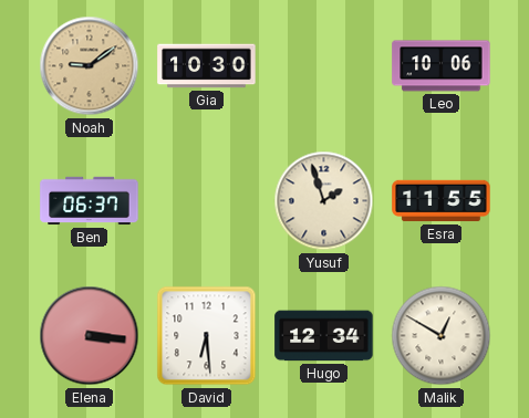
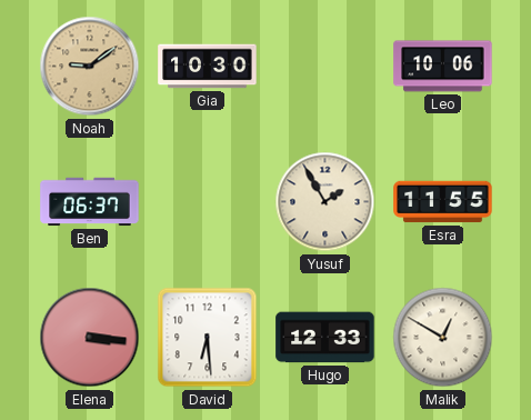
Yusuf: 1:57 -> 1:55 (325, 202)
Hugo: 12:34 -> 12:33 (325, 338)
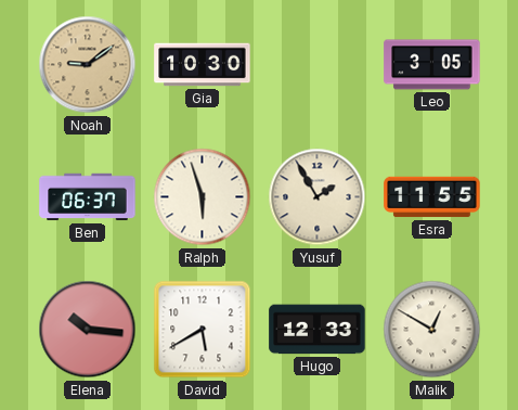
Leo: 10:06 -> 3:05 (432, 65)
Ralph: none -> 5:57 (203, 197)
Elena: 3:16 -> 10:16 (88, 330)
David: 6:29 -> 5:40 (203, 330)
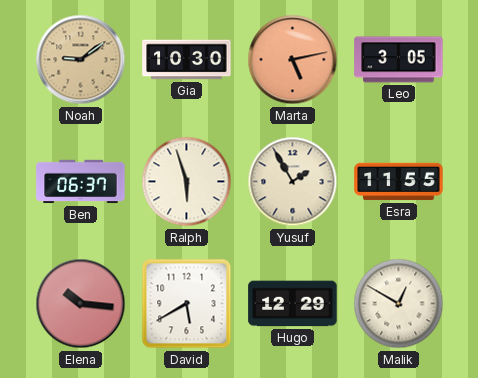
Marta: none -> 5:13 (293, 60)
Hugo: 12:33 -> 12:29 (293, 304)
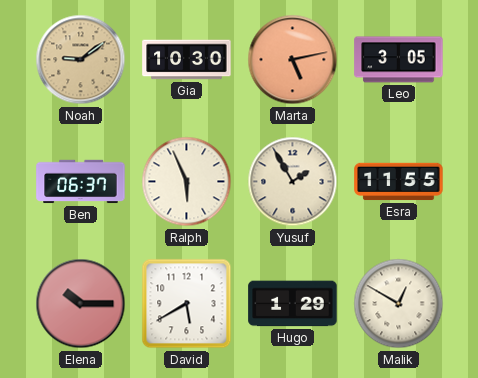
Ralph: 5:57 -> 5:56 (187, 182)
Elena: 10:16 -> 10:15 (81, 304)
Hugo: 12:29 -> 1:29 (293, 304)
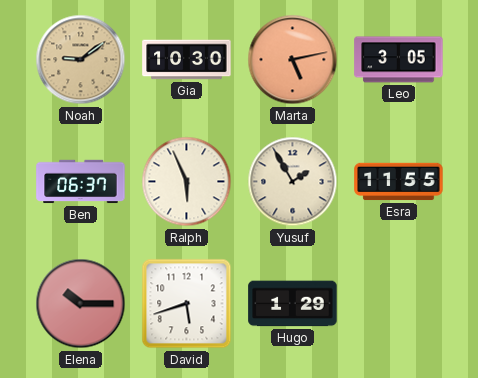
David: 5:40 -> 5:42 (187, 304)
Malik: 12:50 -> none (399, 304)
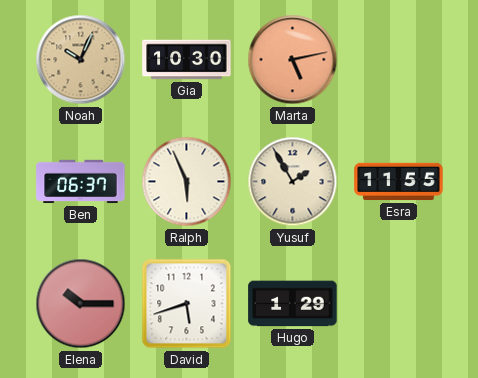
Noah: 9:09 -> 10:04 (81, 60)
Leo: 3:05 -> none (399, 60)
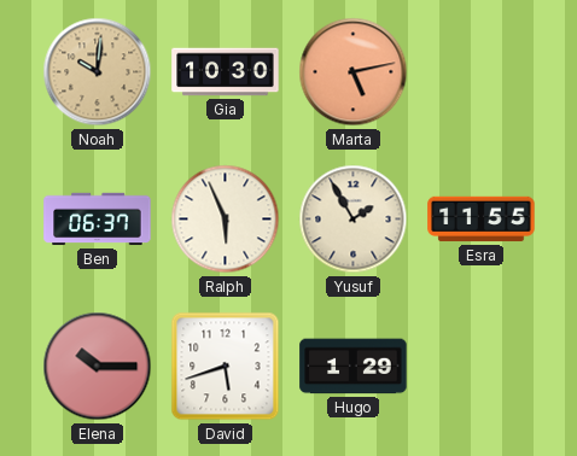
Noah: 10:04 -> 10:01 (98, 72)
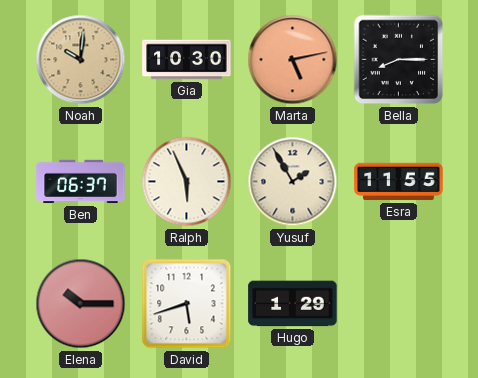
Bella: none -> 8:15 (399, 60)
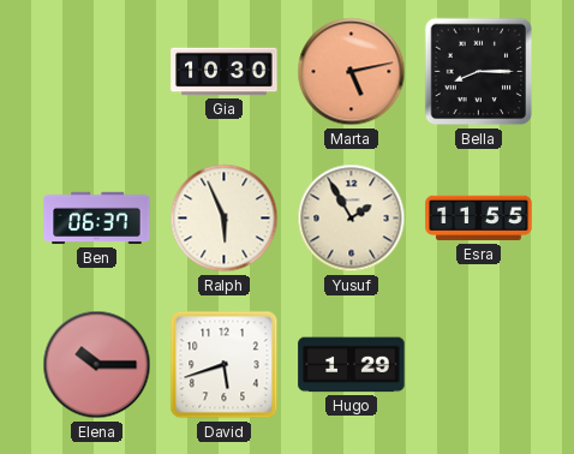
Noah: 10:01 -> none (81, 60)
